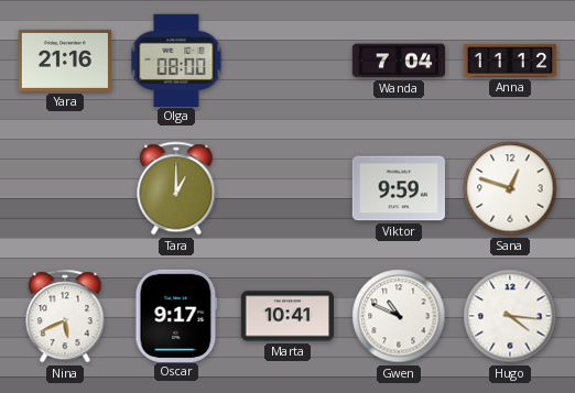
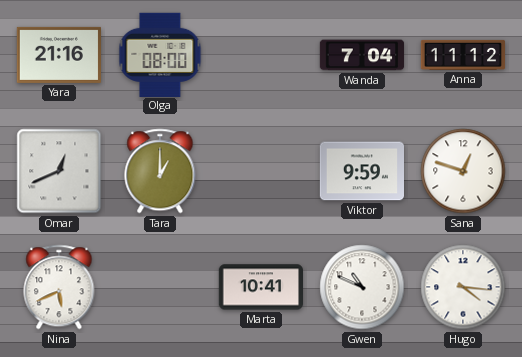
Omar: none -> 12:41 (59, 171)
Oscar: 9:17 -> none (176, 315)
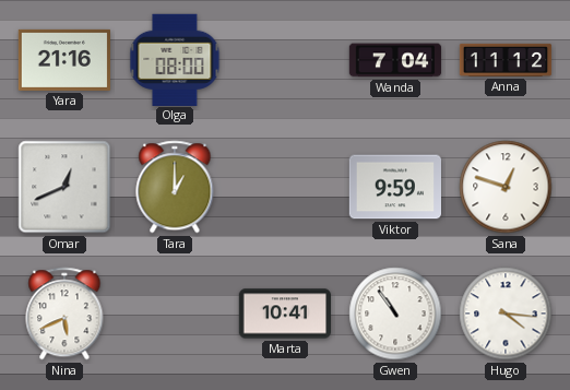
Gwen: 10:49 -> 10:54 (395, 314)
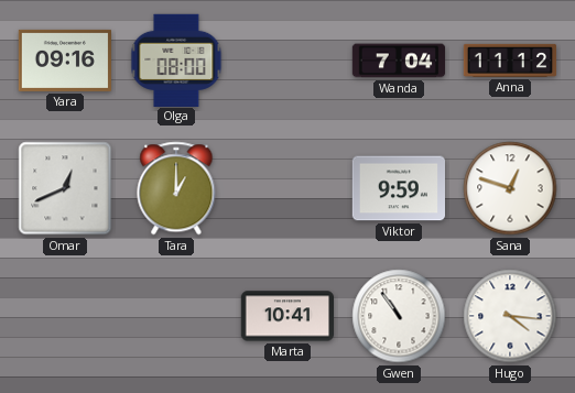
Yara: 21:16 -> 09:16 (64, 61)
Nina: 5:41 -> none (64, 314)
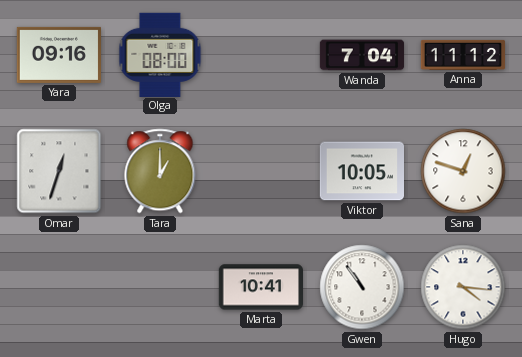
Omar: 12:41 -> 12:33 (59, 171)
Viktor: 9:59 -> 10:05 (361, 171)
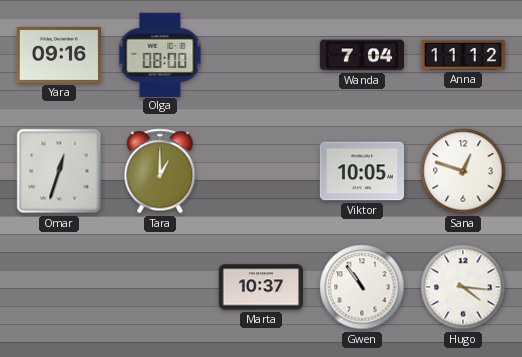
Marta: 10:41 -> 10:37 (260, 287)
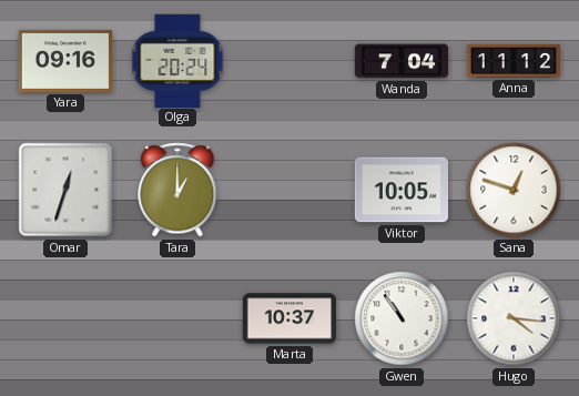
Olga: 08:00 -> 20:24 (177, 60)
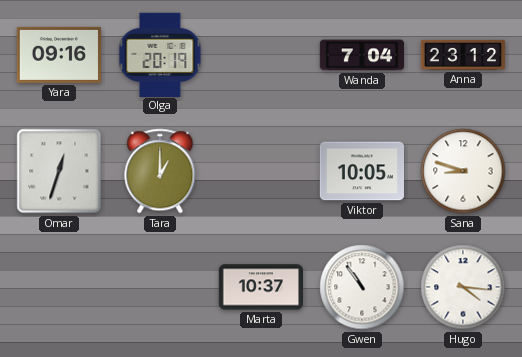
Olga: 20:24 -> 20:19 (160, 54)
Anna: 11:12 -> 23:12 (463, 55)
Sana: 12:48 -> 8:48 (463, 171)
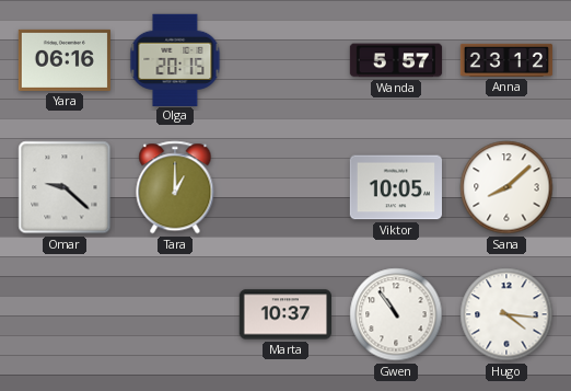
Yara: 09:16 -> 06:16 (63, 60)
Olga: 20:19 -> 20:15 (175, 59)
Wanda: 7:04 -> 5:57 (396, 60)
Omar: 12:33 -> 9:22 (65, 187)
Sana: 8:48 -> 8:08 (506, 187)
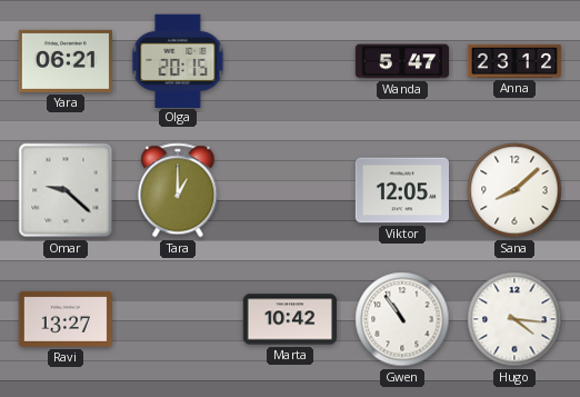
Yara: 06:16 -> 06:21 (64, 61)
Wanda: 5:57 -> 5:47 (402, 61)
Viktor: 10:05 -> 12:05 (401, 190)
Ravi: none -> 13:27 (64, 319)
Marta: 10:37 -> 10:42 (289, 319)
